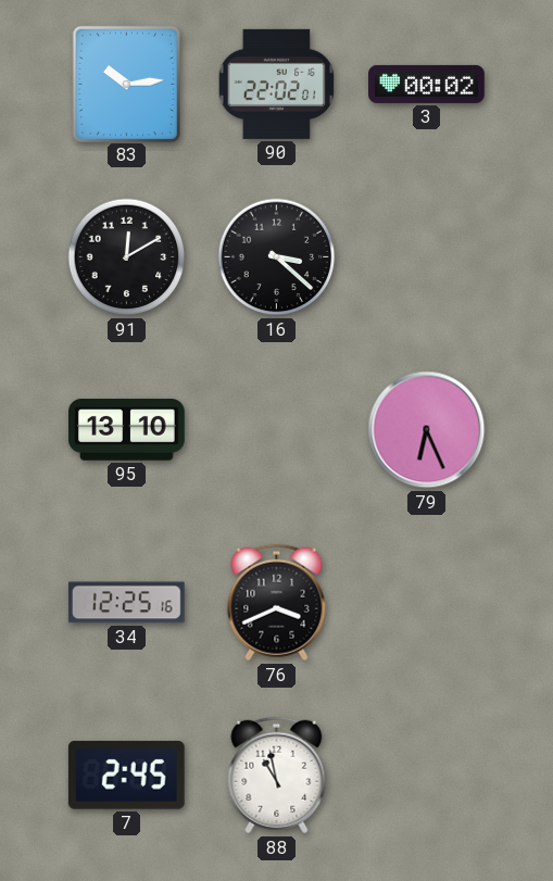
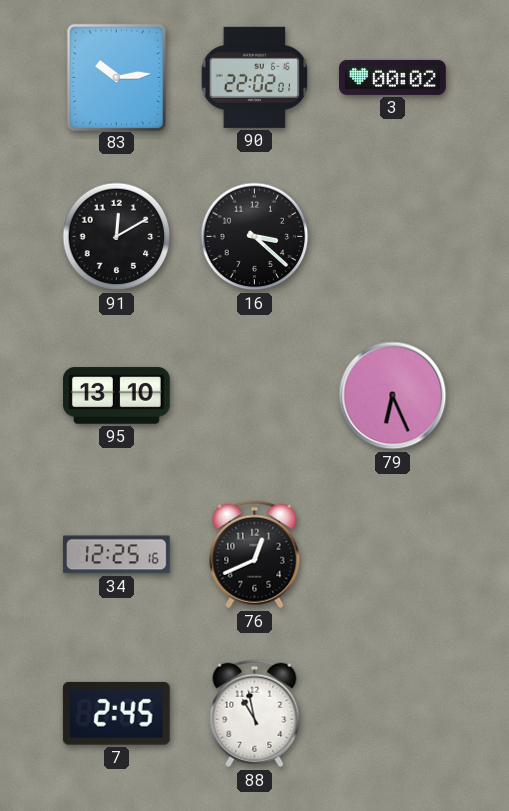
76: 3:41 -> 12:41 (255, 555)
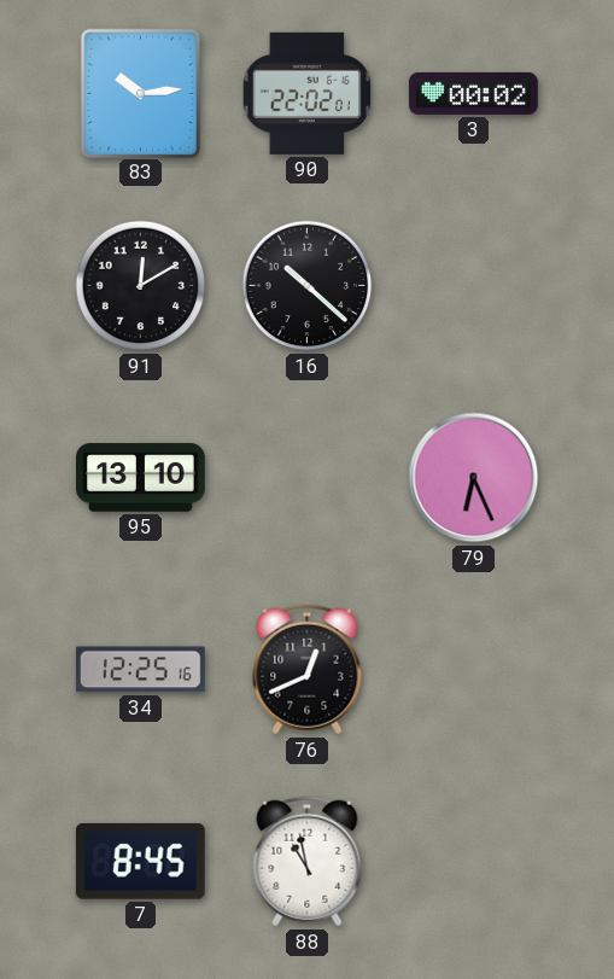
16: 3:22 -> 10:22 (308, 286)
7: 2:45 -> 8:45 (140, 861)
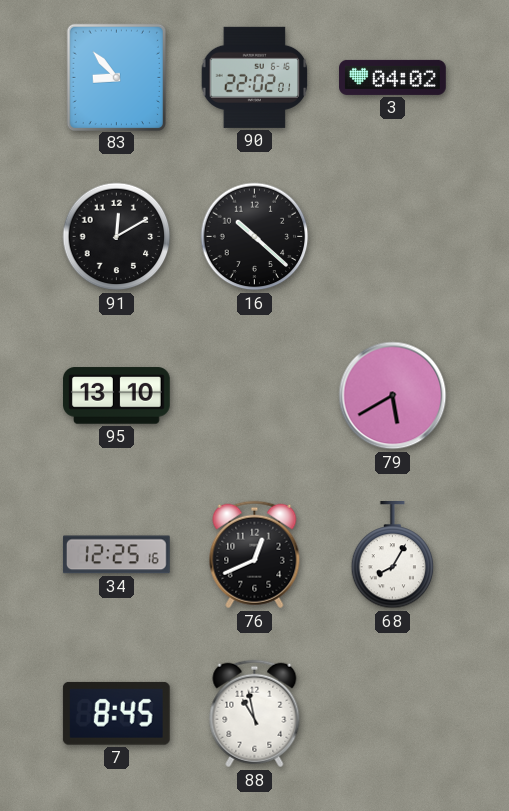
83: 10:14 -> 8:53 (116, 77)
3: 00:02 -> 04:02 (393, 77)
79: 6:26 -> 5:40 (393, 396)
68: none -> 8:05 (393, 556)
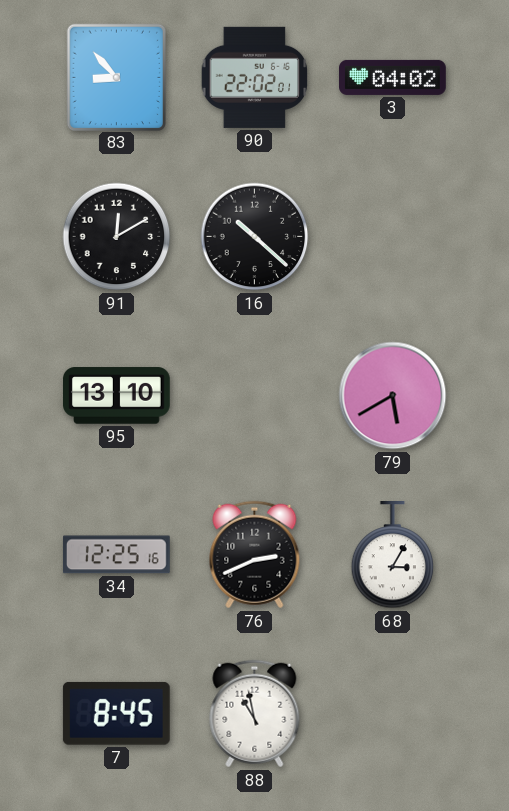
76: 12:41 -> 2:41 (255, 555)
68: 8:05 -> 3:05 (393, 556)
